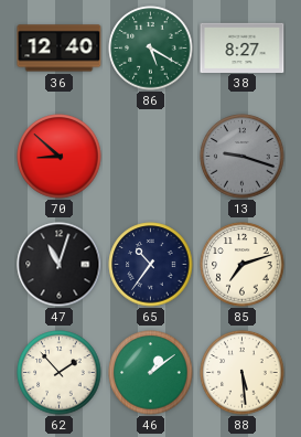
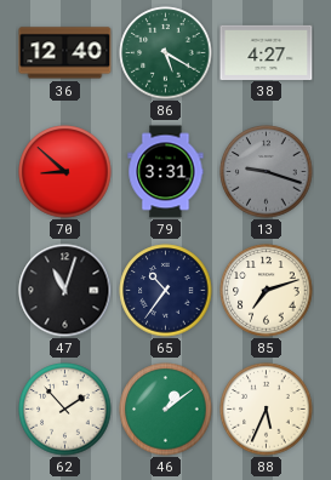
38: 8:27 -> 4:27 (267, 52)
79: none -> 3:31 (166, 172)
88: 5:29 -> 5:34 (267, 410)
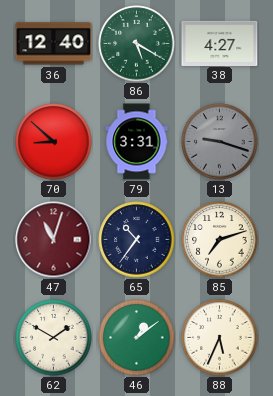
47 dial: black -> burgundy (54, 240)
62: 1:53 -> 1:50 (54, 338)
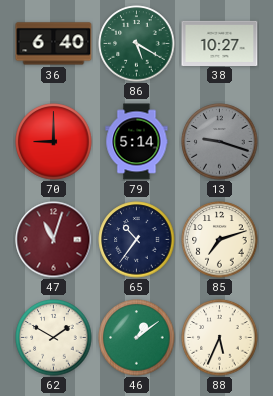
36: 12:40 -> 6:40 (54, 44)
38: 4:27 -> 10:27 (220, 43)
70: 8:52 -> 9:00 (54, 142)
79: 3:31 -> 5:14 (137, 142)
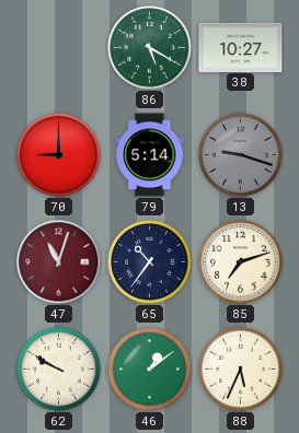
36: 6:40 -> none (54, 44)
62: 1:50 -> 9:50 (59, 370)
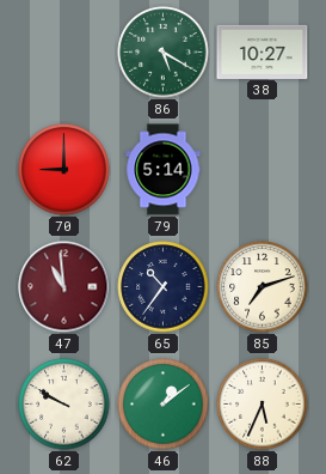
13: 9:18 -> none (241, 155)
47: 11:03 -> 10:59 (64, 287)
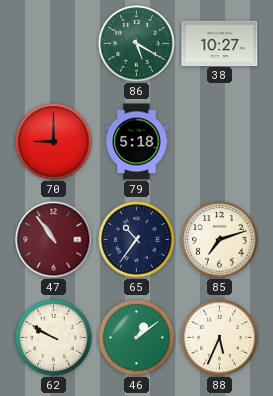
79: 5:14 -> 5:18 (137, 142)
47: 10:59 -> 10:54 (54, 240)
